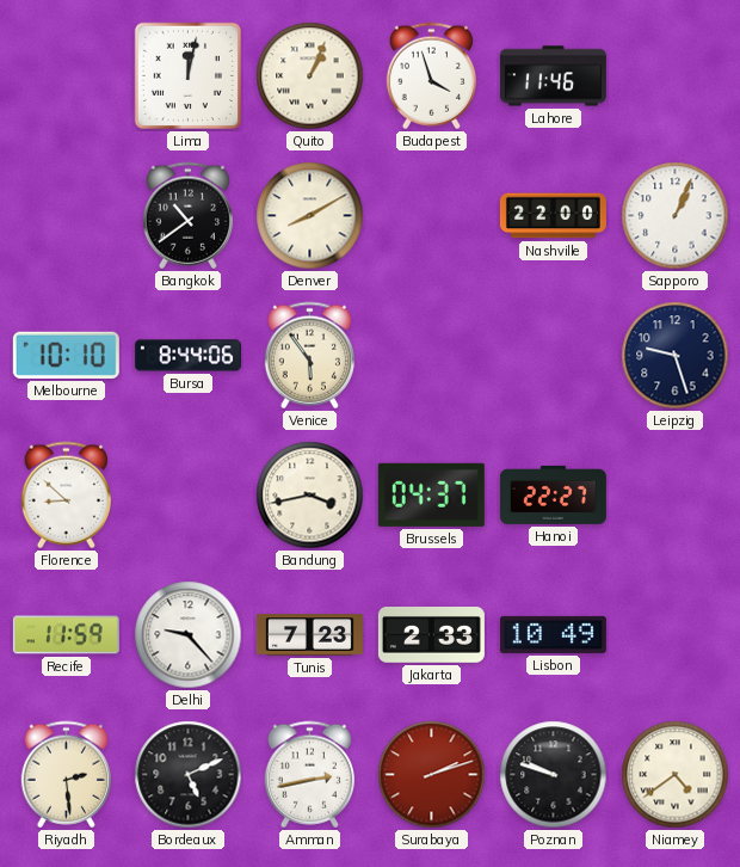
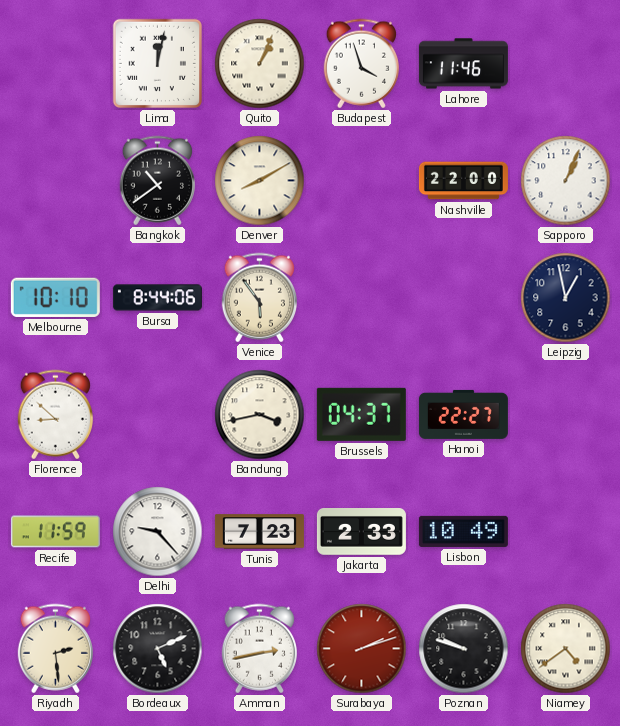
Leipzig: 9:27 -> 12:58 (566, 298)
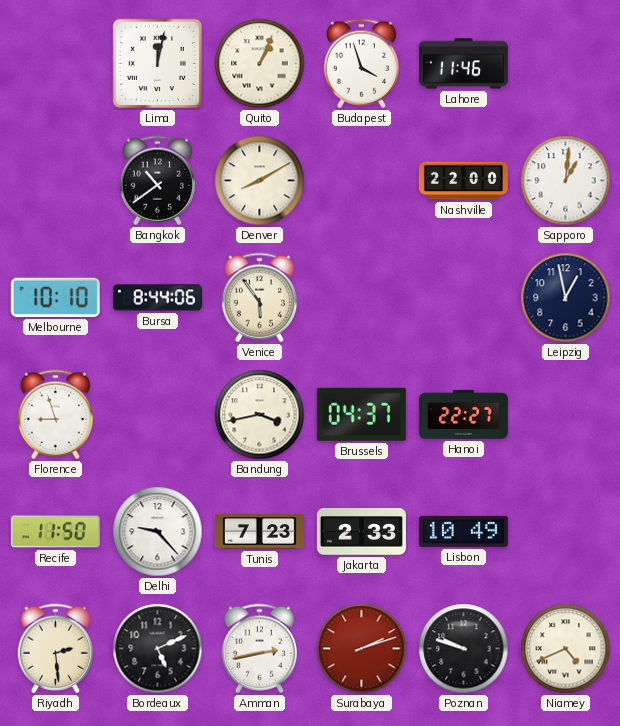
Sapporo: 1:04 -> 1:01 (566, 181)
Florence: 8:52 -> 8:57 (55, 415)
Recife: 11:59 -> 11:50 (55, 532)
Niamey: 4:39 -> 4:41 (566, 649)
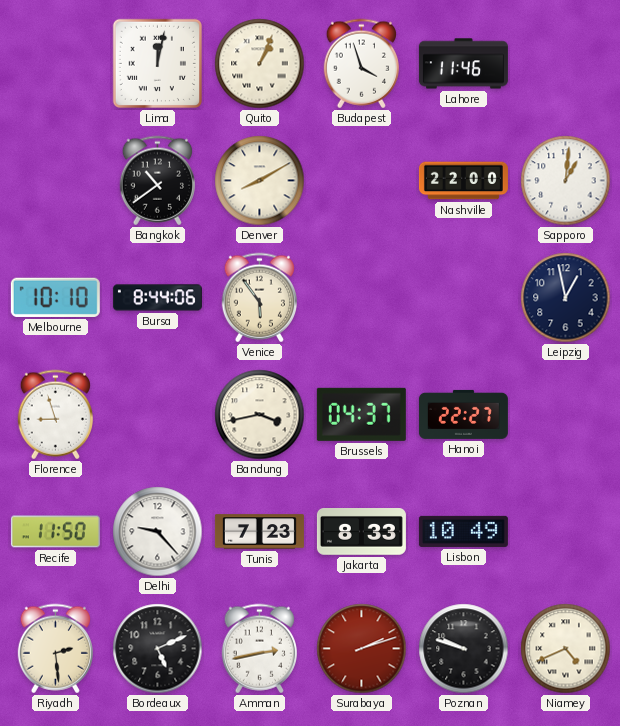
Jakarta: 2:33 -> 8:33 (361, 532)
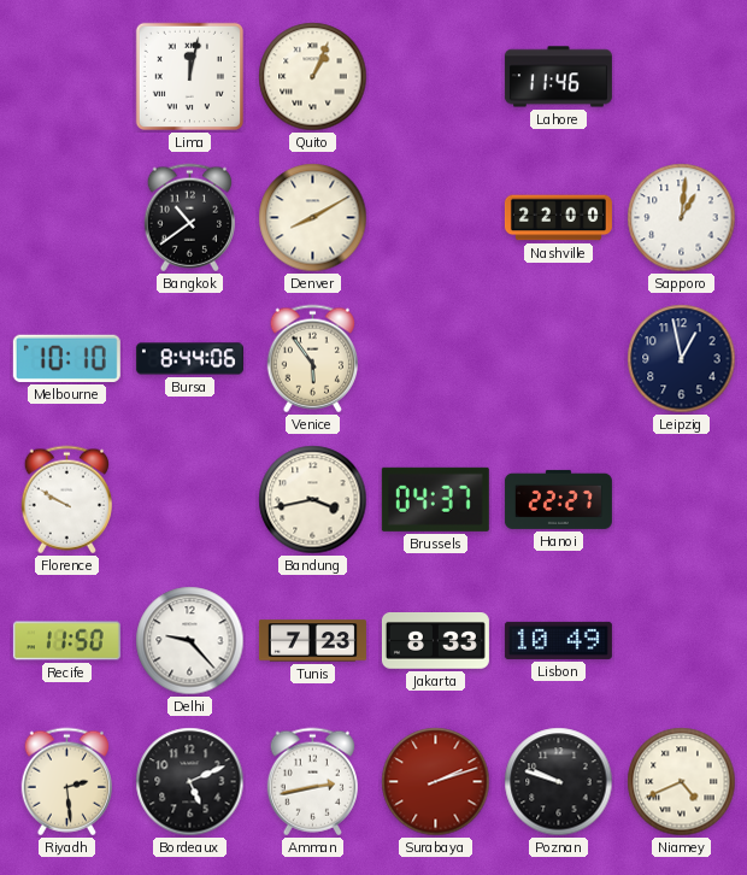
Budapest: 3:57 -> none (361, 64)
Florence: 8:57 -> 9:50 (66, 500)
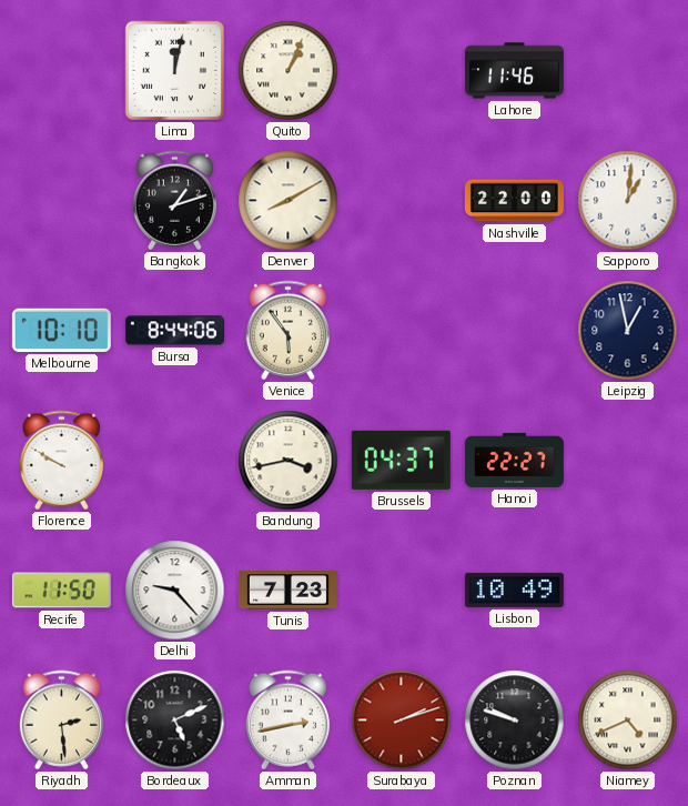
Bangkok: 10:39 -> 1:12 (174, 201)
Jakarta: 8:33 -> none (435, 641)
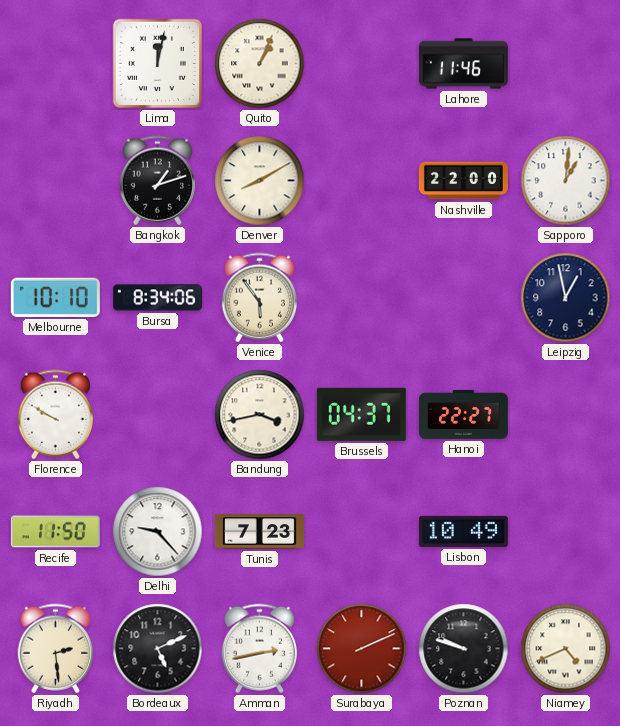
Bursa: 8:44 -> 8:34 (157, 298)
Surabaya: 2:12 -> 2:11 (362, 649)
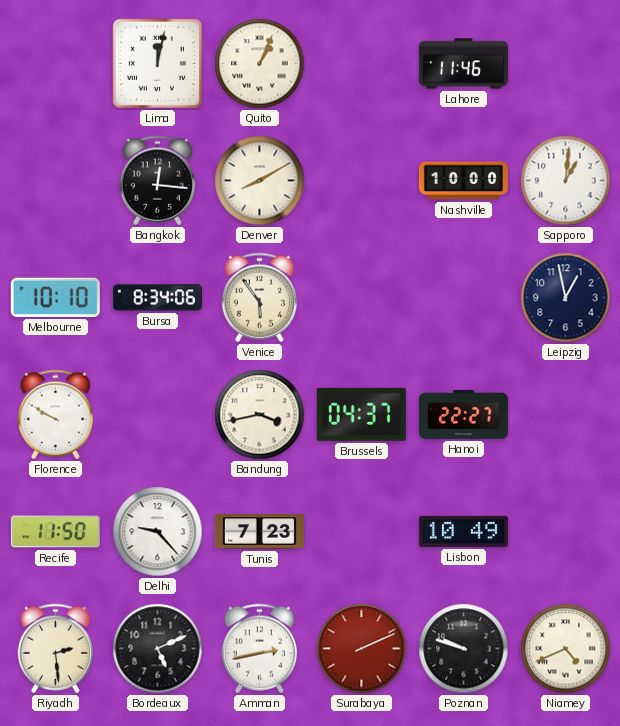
Bangkok: 1:12 -> 12:16 (157, 181)
Nashville: 22:00 -> 10:00 (463, 181)
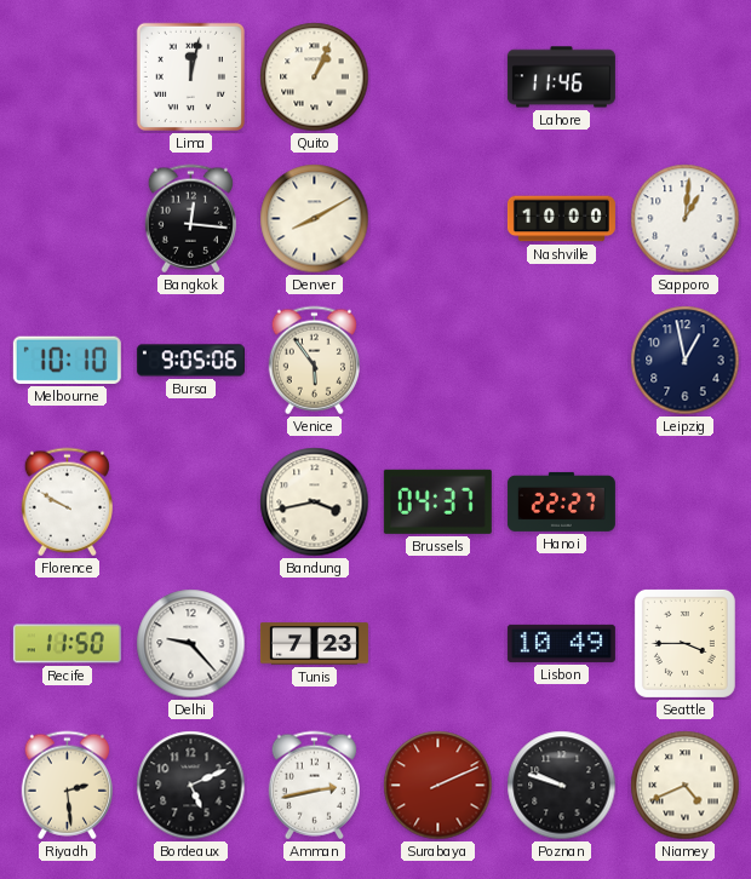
Bursa: 8:34 -> 9:05 (190, 361)
Seattle: none -> 3:45 (684, 643)
